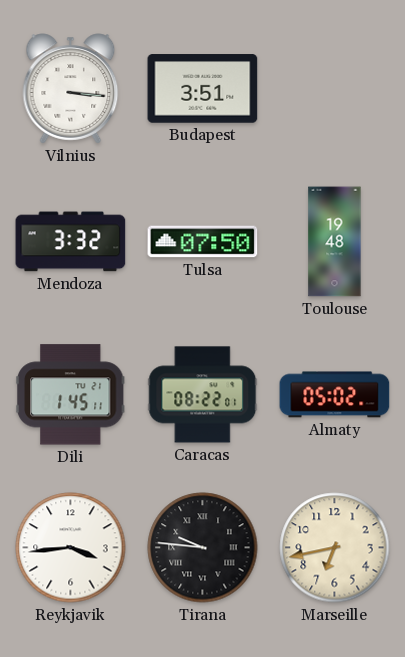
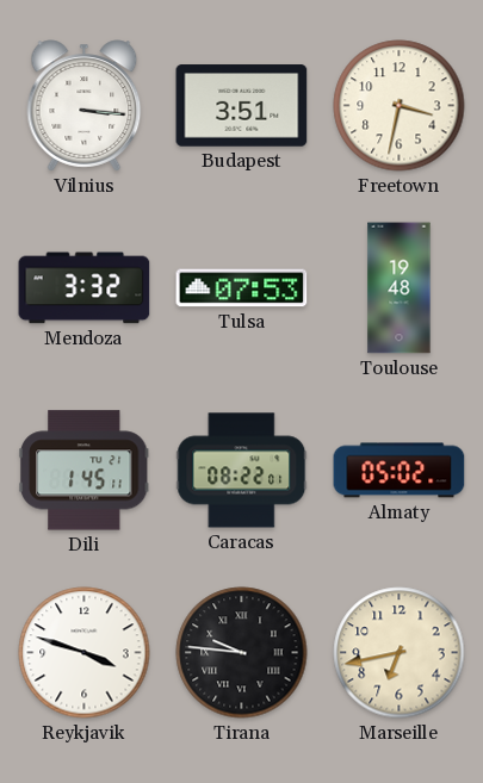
Freetown: none -> 3:32 (400, 106)
Tulsa: 07:50 -> 07:53 (242, 288)
Reykjavik: 3:44 -> 3:48 (85, 653)
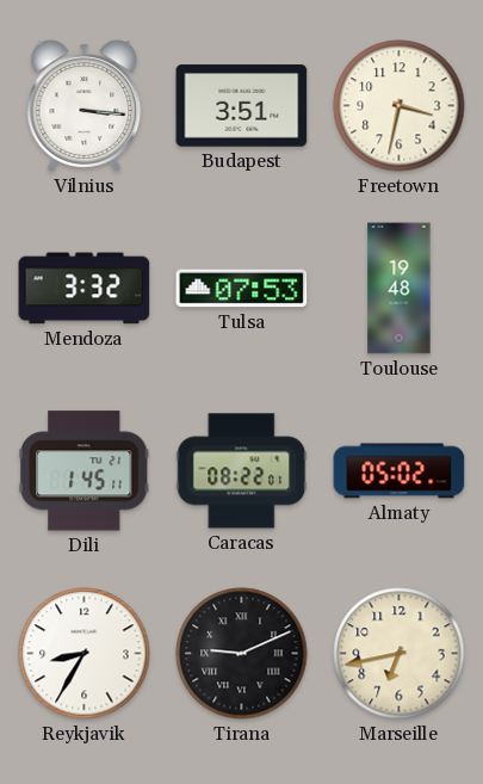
Reykjavik: 3:48 -> 8:35 (85, 654)
Tirana: 9:46 -> 9:11 (242, 654)
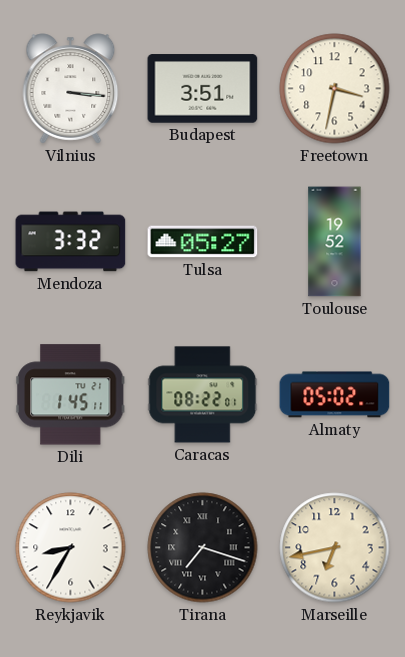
Tulsa: 07:53 -> 05:27 (203, 242)
Toulouse: 19:48 -> 19:52 (335, 242)
Tirana: 9:11 -> 7:18 (203, 548)
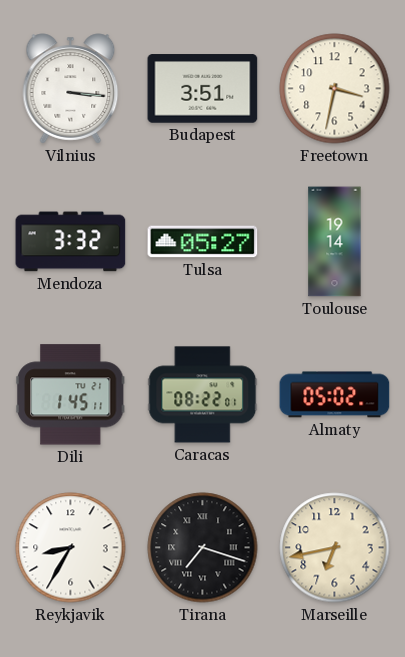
Toulouse: 19:52 -> 19:14 (335, 242)
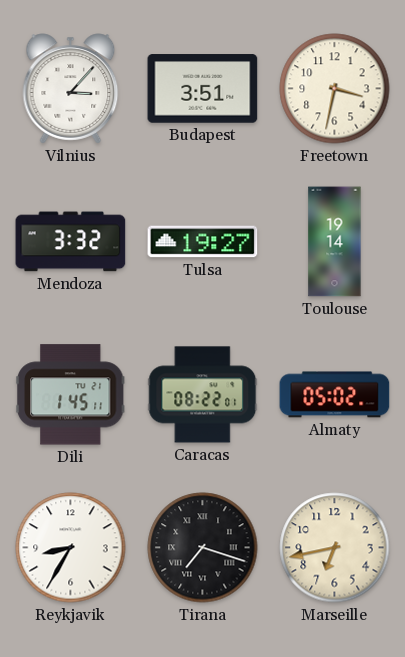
Vilnius: 3:16 -> 3:07 (71, 89)
Tulsa: 05:27 -> 19:27 (203, 242)
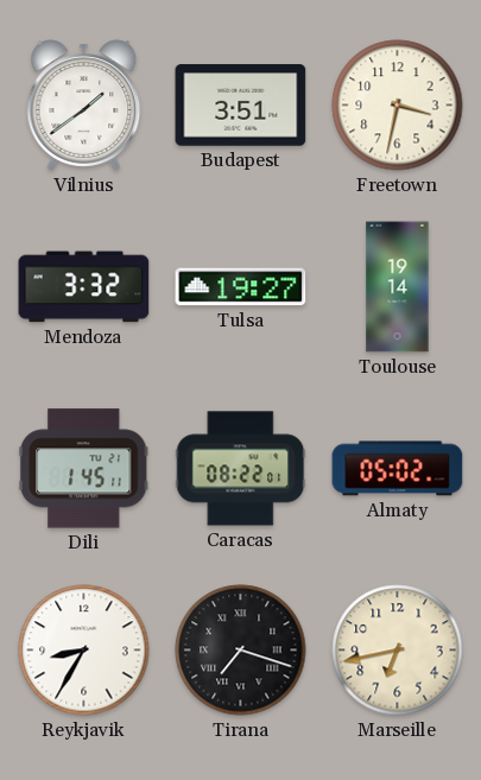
Vilnius: 3:07 -> 1:39 (84, 106)
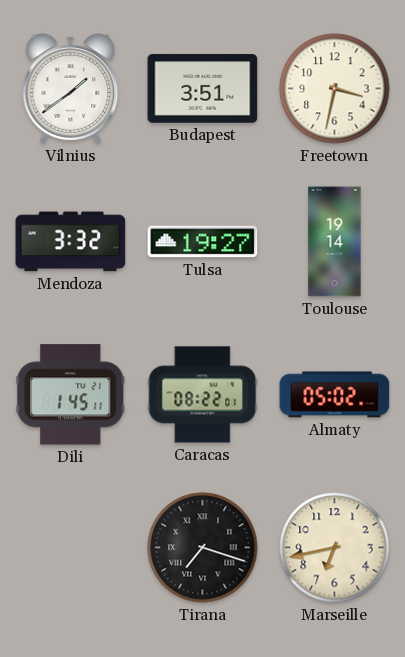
Reykjavik: 8:35 -> none (84, 651)
